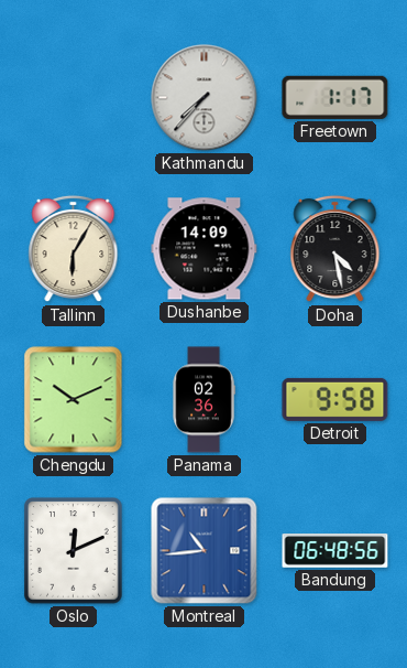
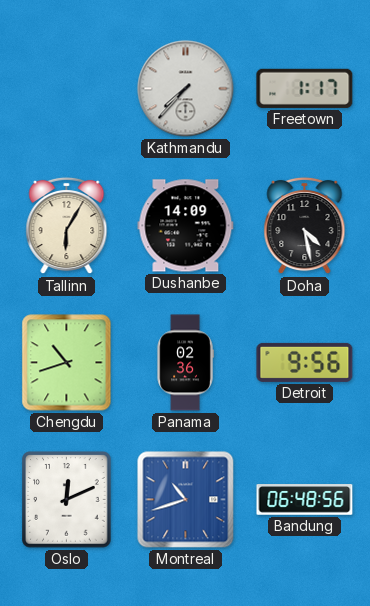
Chengdu: 10:11 -> 10:42 (67, 363)
Detroit: 9:58 -> 9:56 (305, 362)
Montreal: 10:44 -> 10:42 (186, 500)
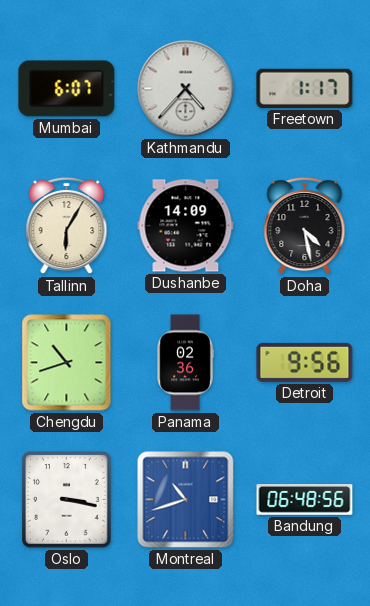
Mumbai: none -> 6:07 (67, 89)
Kathmandu: 7:37 -> 4:37 (186, 89)
Oslo: 12:11 -> 3:17 (67, 500)
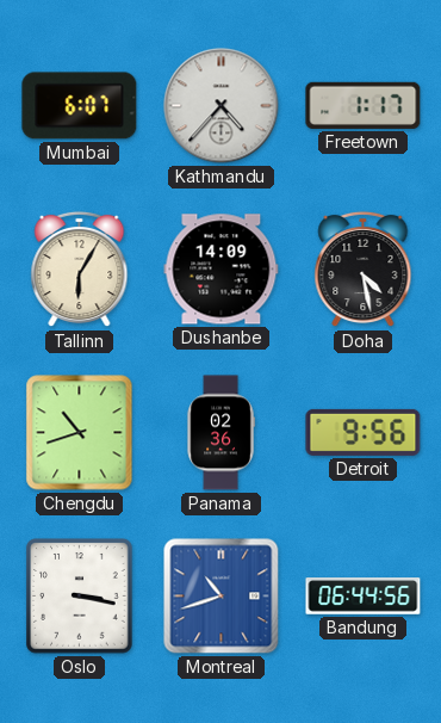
Bandung: 06:48 -> 06:44 (364, 597)
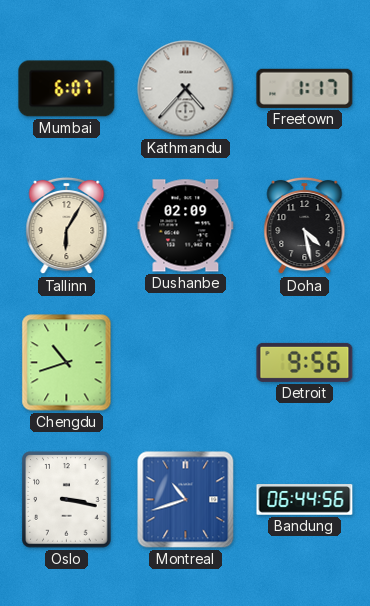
Dushanbe: 14:09 -> 02:09 (186, 226)
Panama: 02:36 -> none (220, 433)
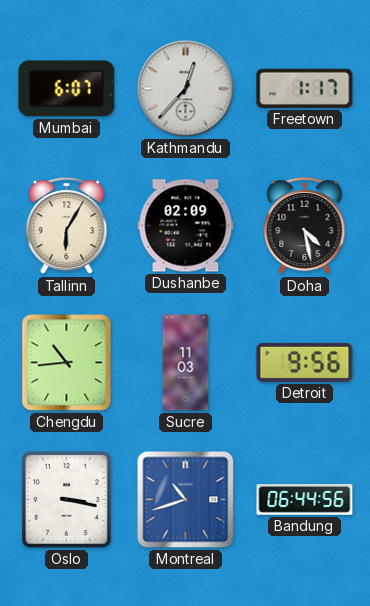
Kathmandu: 4:37 -> 12:37 (186, 89)
Chengdu: 10:42 -> 10:44 (67, 363)
Sucre: none -> 11:03 (186, 363)
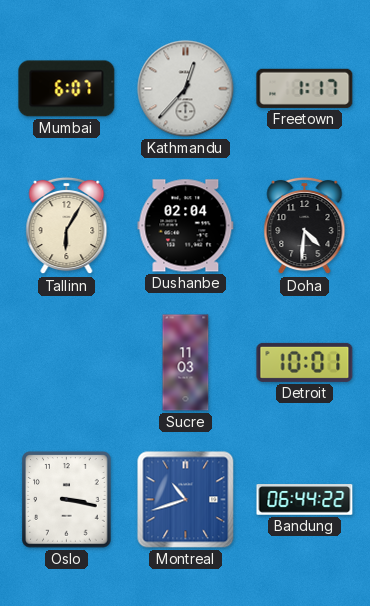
Dushanbe: 02:09 -> 02:04 (186, 226)
Doha: 4:28 -> 4:31 (305, 226)
Chengdu: 10:44 -> none (67, 363)
Detroit: 9:56 -> 10:01 (305, 362)
Bandung: 06:44:56 -> 06:44:22 (305, 500)
